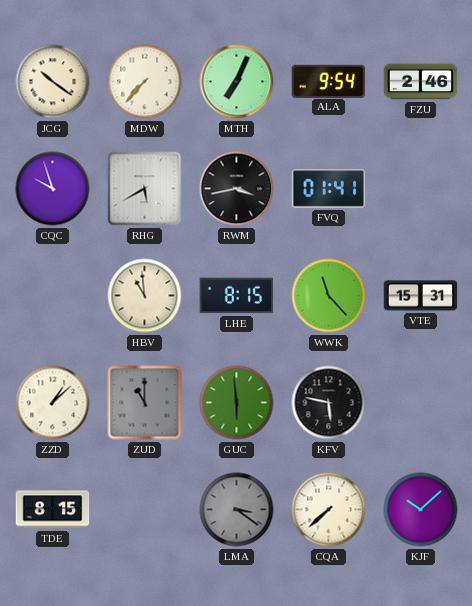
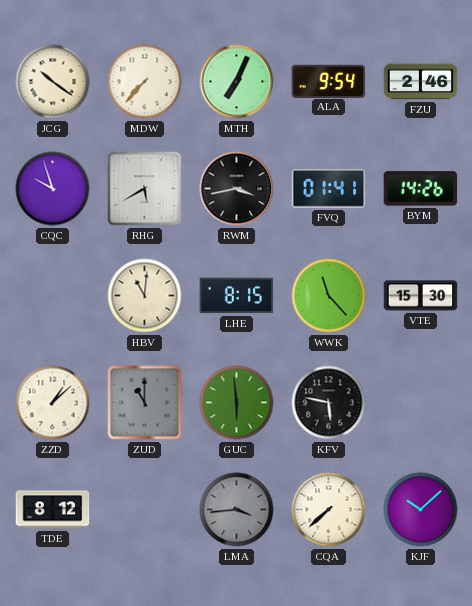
BYM: none -> 14:26 (421, 189)
HBV: 10:59 -> 11:01 (145, 296)
VTE: 15:31 -> 15:30 (421, 296)
TDE: 8:15 -> 8:12 (53, 510)
LMA: 3:21 -> 3:44 (237, 510)
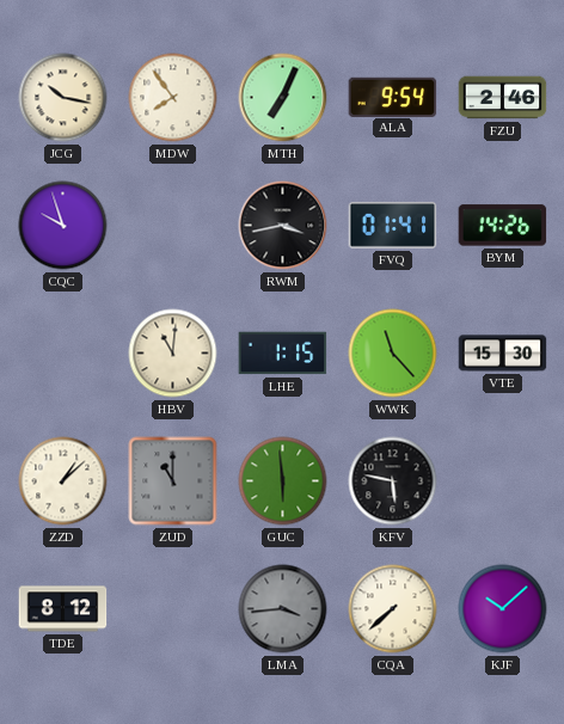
JCG: 10:21 -> 10:17 (63, 98)
MDW: 7:37 -> 7:54 (173, 98)
RHG: 5:40 -> none (145, 189)
LHE: 8:15 -> 1:15 (283, 354)
